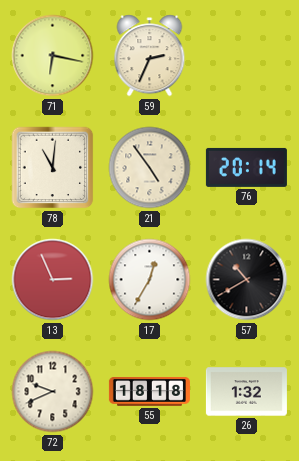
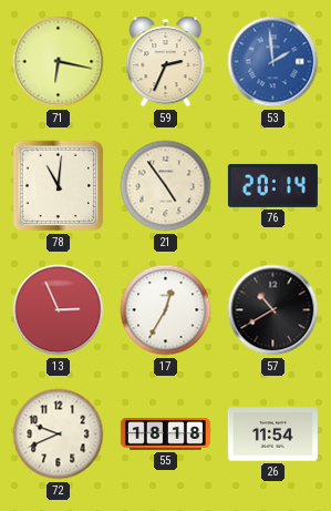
53: none -> 1:59 (273, 62)
26: 1:32 -> 11:54 (272, 435)
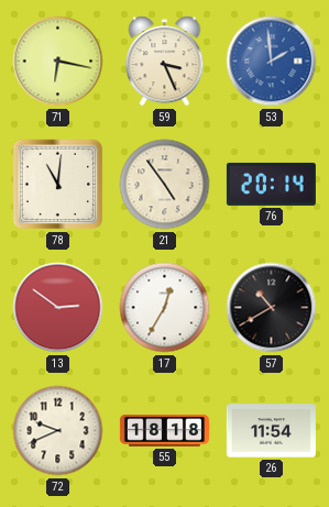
59: 2:34 -> 3:26 (165, 62)
13: 2:56 -> 2:51 (58, 308)
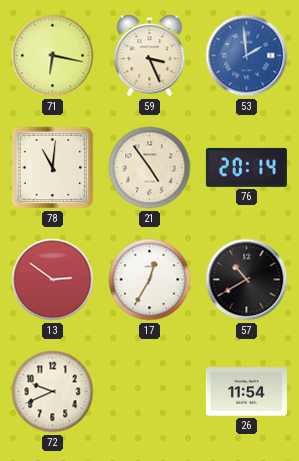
55: 18:18 -> none (164, 431)
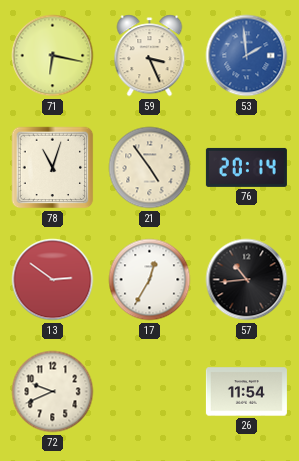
78: 11:01 -> 11:03 (53, 168)
57: 10:40 -> 10:44 (247, 280)
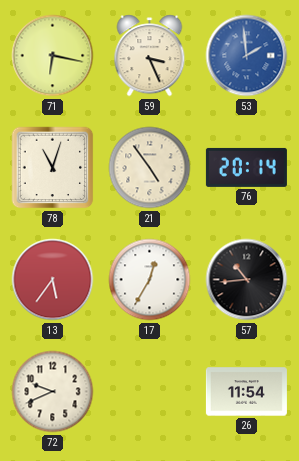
13: 2:51 -> 5:36 (53, 280)
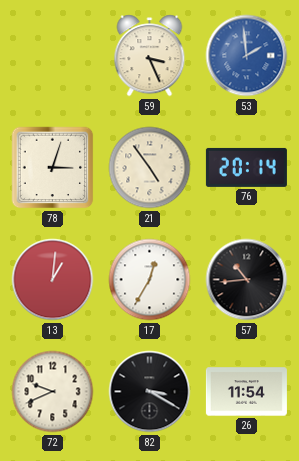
71: 6:17 -> none (53, 56)
78: 11:03 -> 3:03 (53, 168)
13: 5:36 -> 1:01 (53, 280)
82: none -> 3:20 (150, 392)
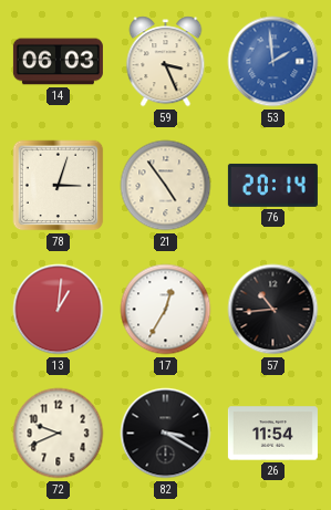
14: none -> 06:03 (58, 62)
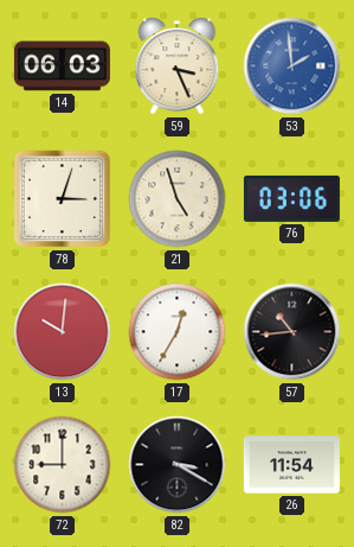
21: 4:54 -> 4:57 (178, 199)
76: 20:14 -> 03:06 (291, 198)
13: 1:01 -> 10:01 (63, 332)
72: 9:41 -> 9:00 (63, 465)
